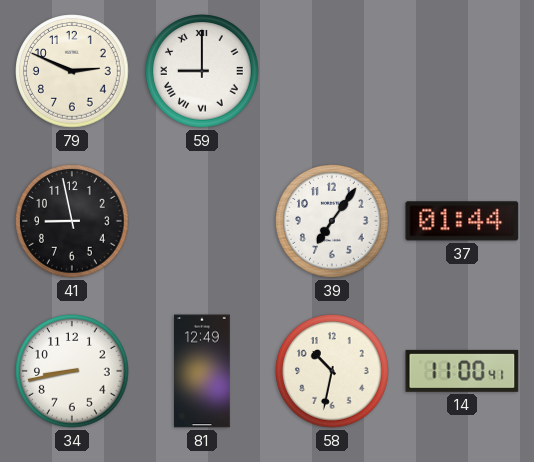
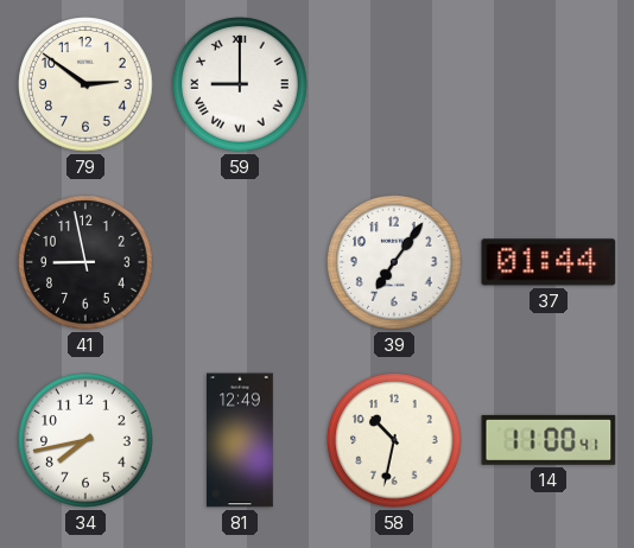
79: 2:49 -> 2:51 (85, 84)
34: 8:43 -> 7:43 (85, 440)
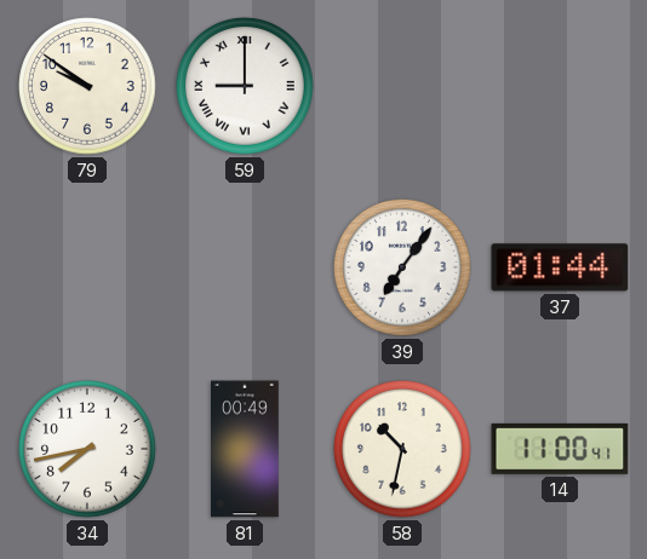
79: 2:51 -> 9:51 (87, 86)
41: 8:58 -> none (85, 262)
81: 12:49 -> 00:49 (245, 449)
